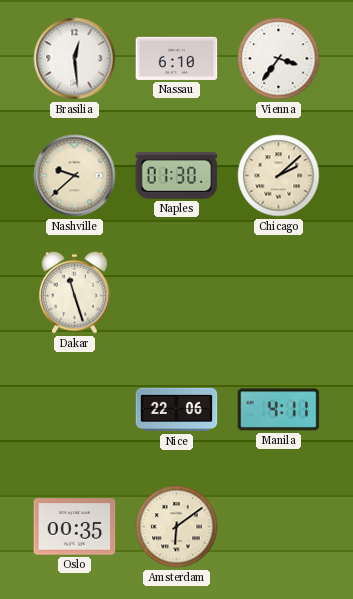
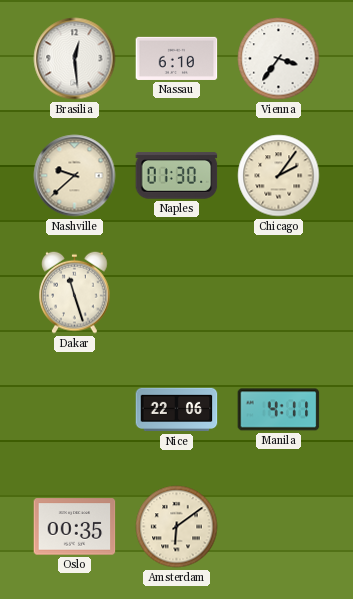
Chicago: 2:08 -> 2:06 (279, 176)
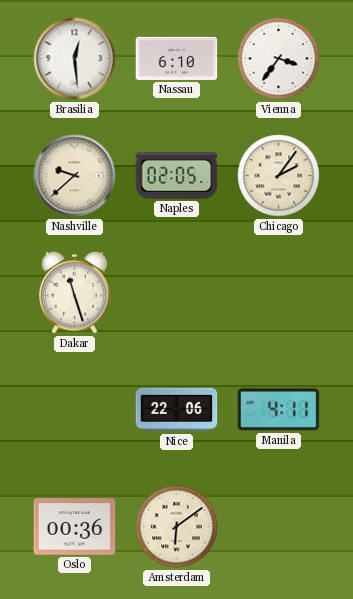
Naples: 01:30 -> 02:05 (177, 176)
Oslo: 00:35 -> 00:36 (75, 527)
